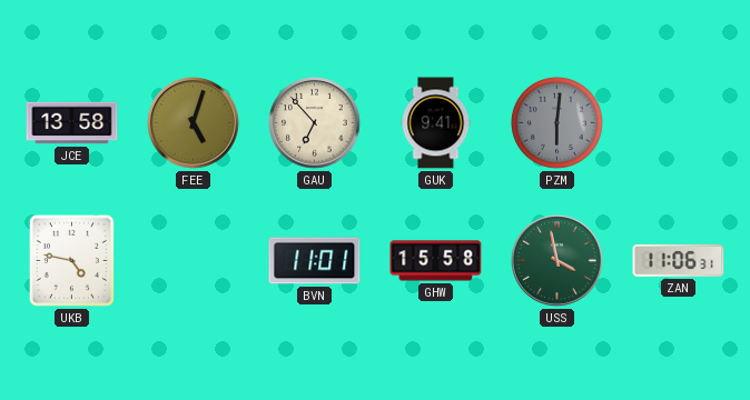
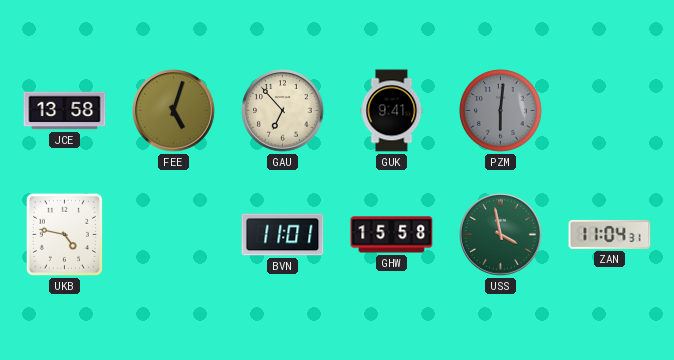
ZAN: 11:06 -> 11:04 (610, 234)
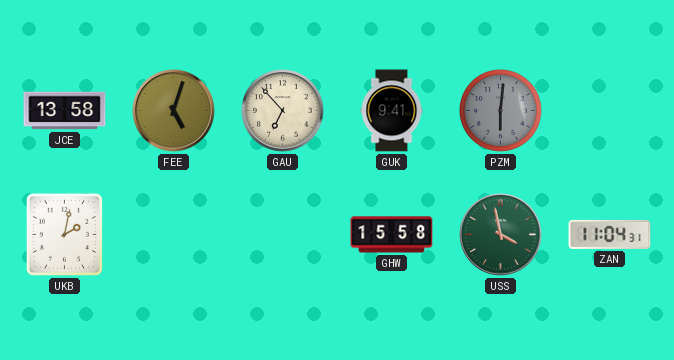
UKB: 4:47 -> 2:02 (64, 234)
BVN: 11:01 -> none (283, 235)
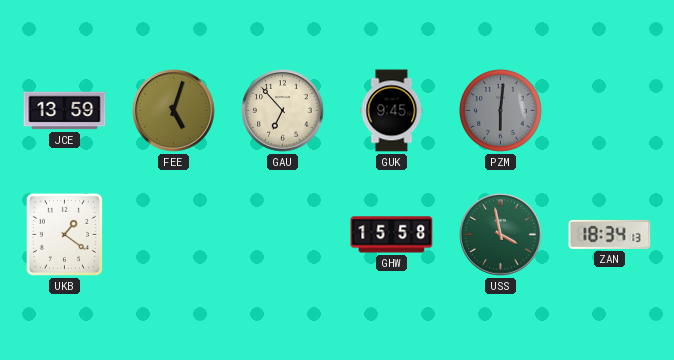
JCE: 13:58 -> 13:59 (65, 111)
GUK: 9:41 -> 9:45 (392, 111)
UKB: 2:02 -> 1:21 (64, 234)
ZAN: 11:04 -> 18:34 (610, 234)
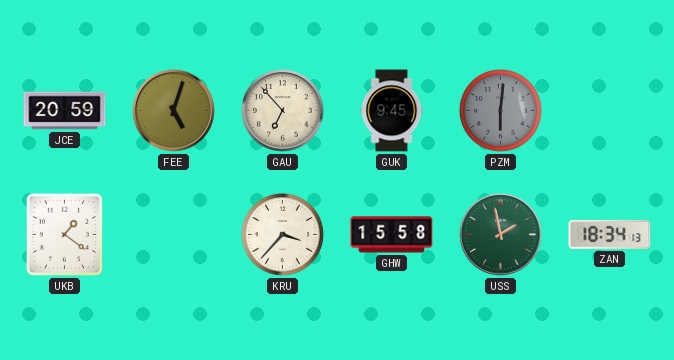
JCE: 13:59 -> 20:59 (65, 111)
KRU: none -> 3:37 (282, 234)
USS: 3:58 -> 1:58 (501, 235)
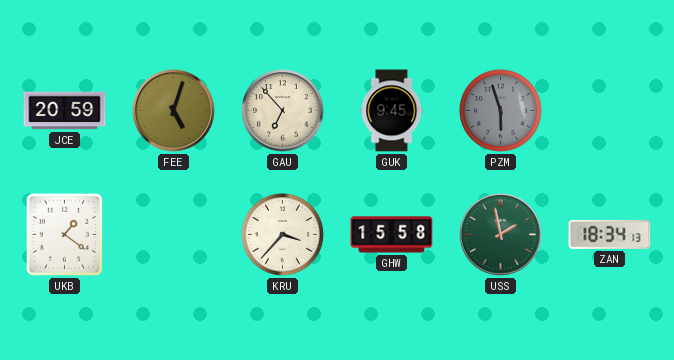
PZM: 6:01 -> 5:57 (500, 110)
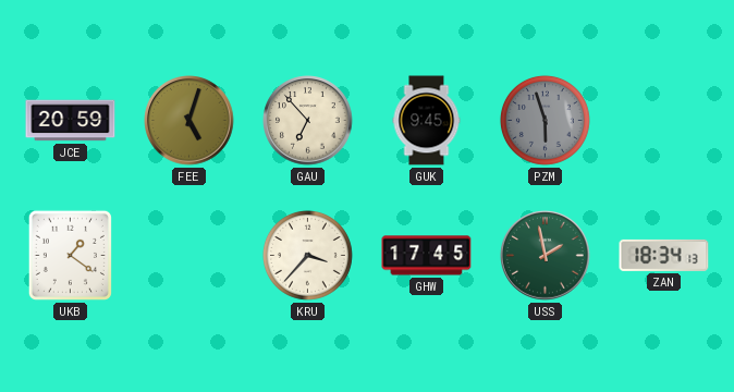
GHW: 15:58 -> 17:45 (427, 256)
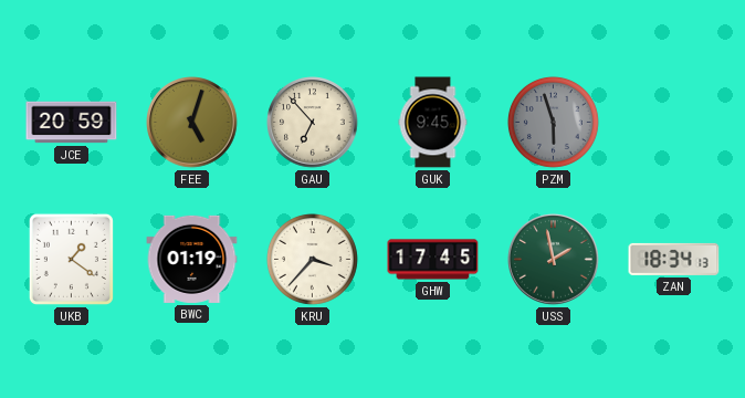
BWC: none -> 01:19 (192, 259)
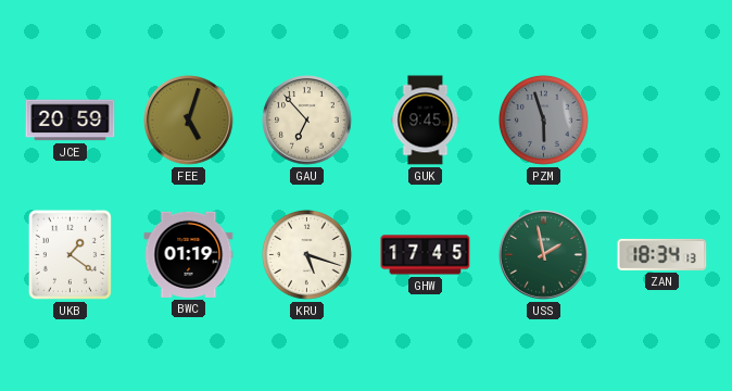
KRU: 3:37 -> 5:18 (306, 254)
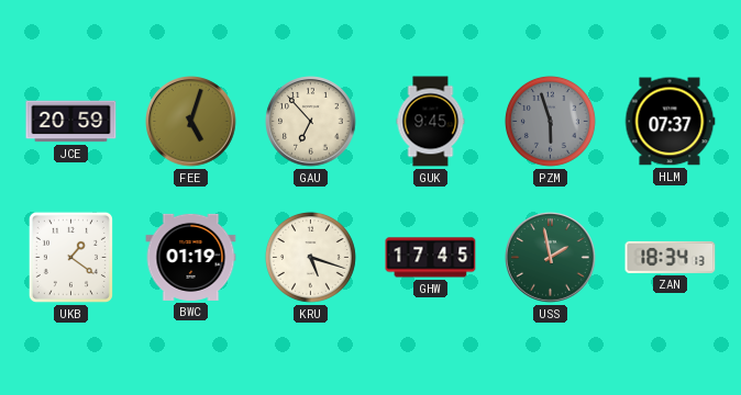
HLM: none -> 07:37 (670, 122)
